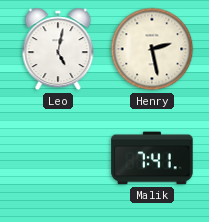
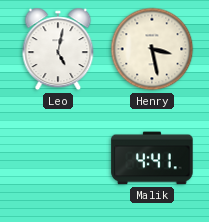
Henry: 2:28 -> 3:28 (152, 49)
Malik: 7:41 -> 4:41 (152, 158)
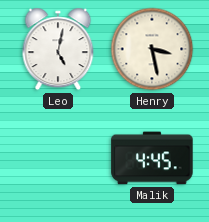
Malik: 4:41 -> 4:45 (152, 158)
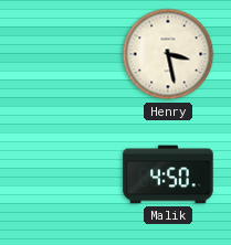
Leo: 5:02 -> none (58, 49)
Malik: 4:45 -> 4:50 (168, 174)
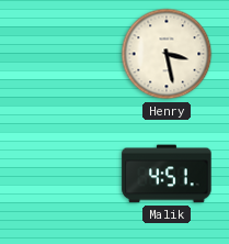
Malik: 4:50 -> 4:51 (167, 174)
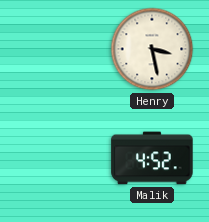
Malik: 4:51 -> 4:52 (152, 158)
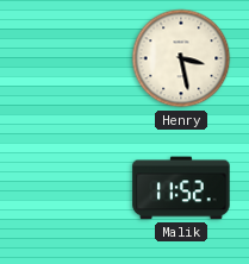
Malik: 4:52 -> 11:52 (181, 188)
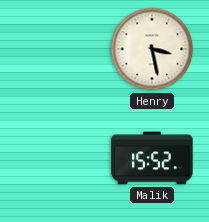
Malik: 11:52 -> 15:52 (152, 158)
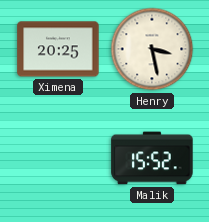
Ximena: none -> 20:25 (58, 49)
